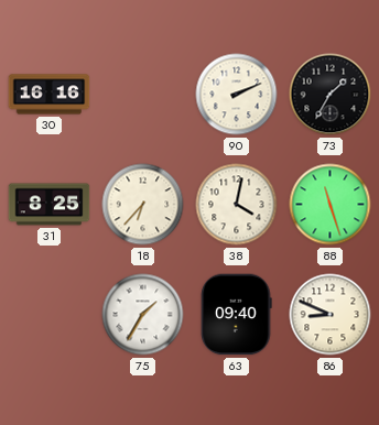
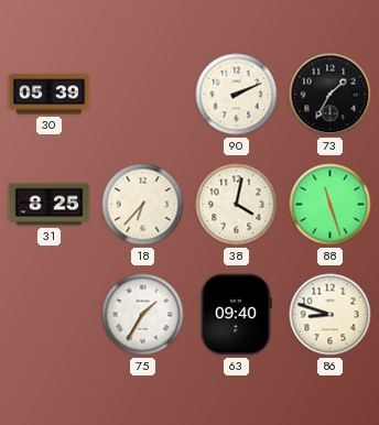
30: 16:16 -> 05:39 (50, 95)
86: 8:49 -> 8:48 (331, 315)
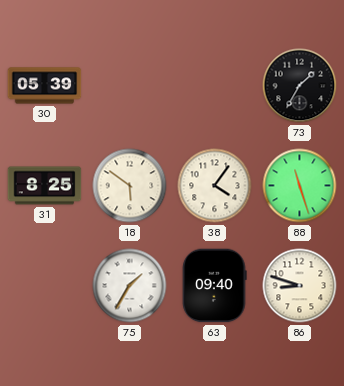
90: 2:11 -> none (237, 95)
18: 6:37 -> 5:51 (130, 186)
38: 4:02 -> 4:06 (215, 186)
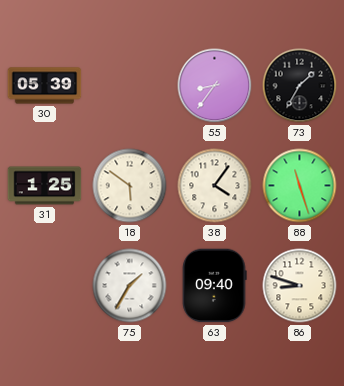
55: none -> 8:36 (215, 86)
31: 8:25 -> 1:25 (45, 186)
